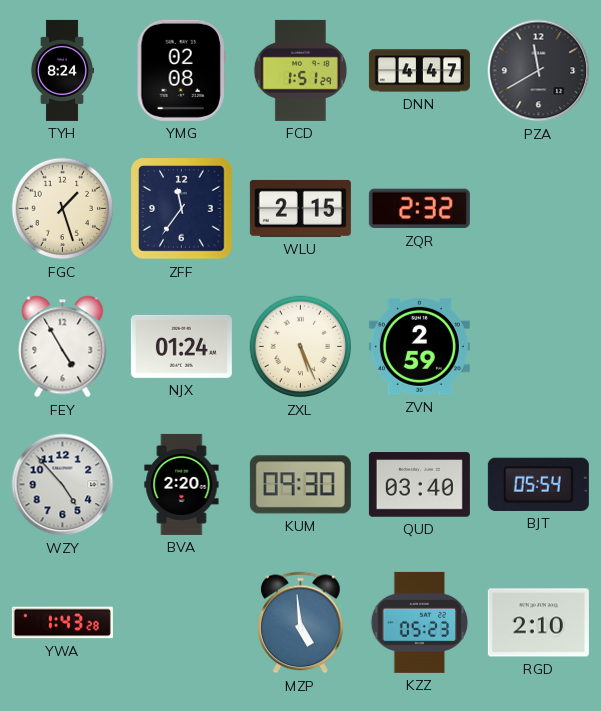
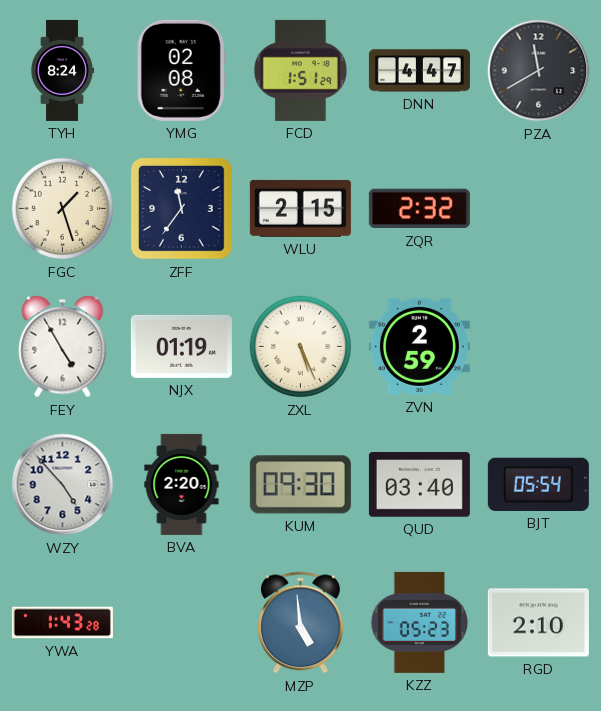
NJX: 01:24 -> 01:19 (181, 346)
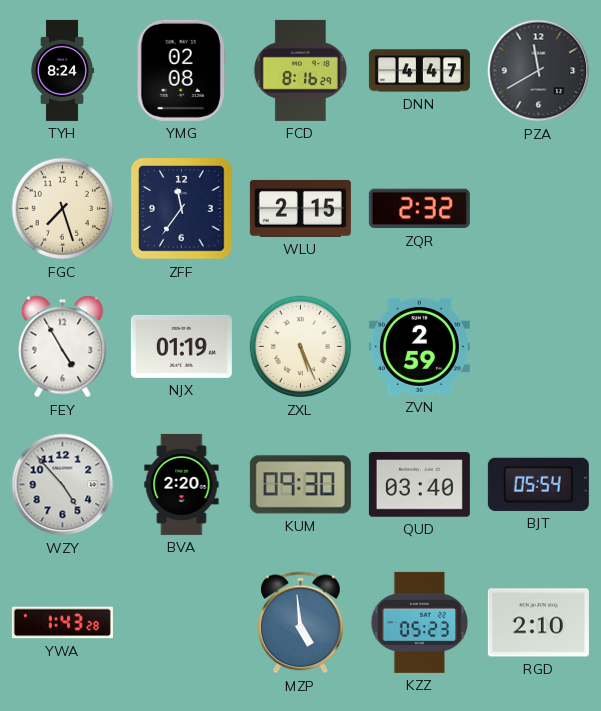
FCD: 1:51 -> 8:16 (300, 70)
FGC: 1:27 -> 7:27 (63, 209)
